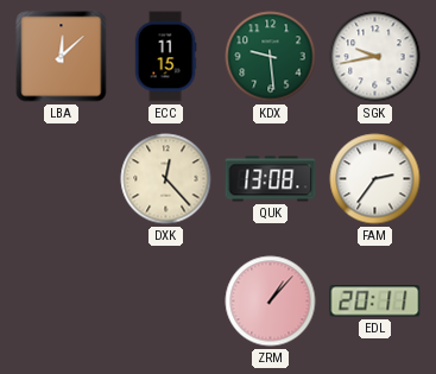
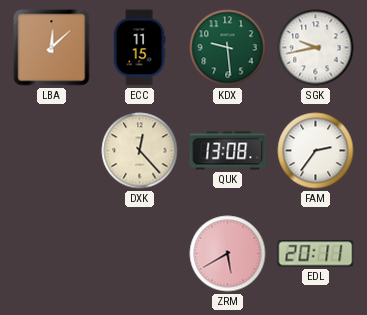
ZRM: 1:07 -> 5:40 (228, 254)
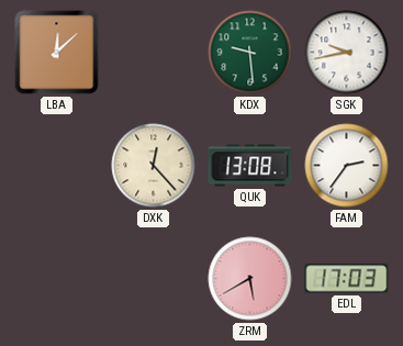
ECC: 11:15 -> none (139, 48)
EDL: 20:11 -> 17:03 (347, 279)
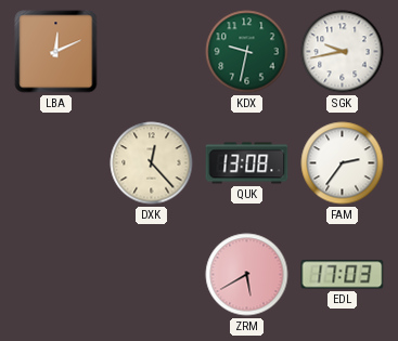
LBA: 12:08 -> 12:11 (56, 52)
KDX: 9:29 -> 9:32 (247, 52)
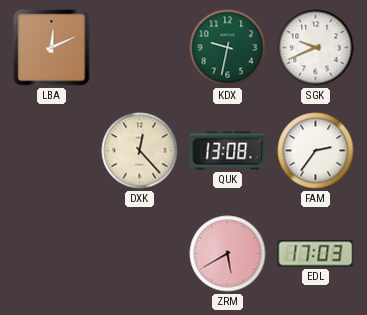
SGK: 9:43 -> 9:41 (316, 48)
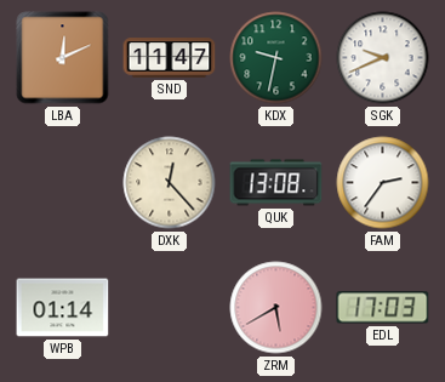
SND: none -> 11:47 (170, 58)
WPB: none -> 01:14 (63, 308)
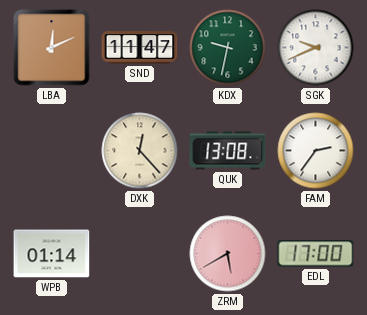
EDL: 17:03 -> 17:00 (316, 254)
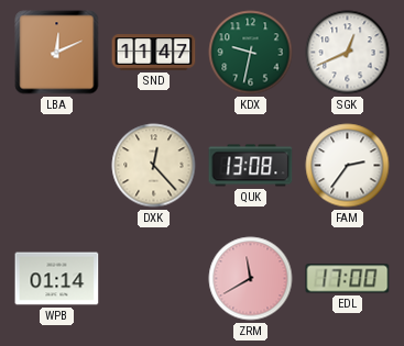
SGK: 9:41 -> 12:41 (348, 53)
ZRM: 5:40 -> 11:40 (251, 279)
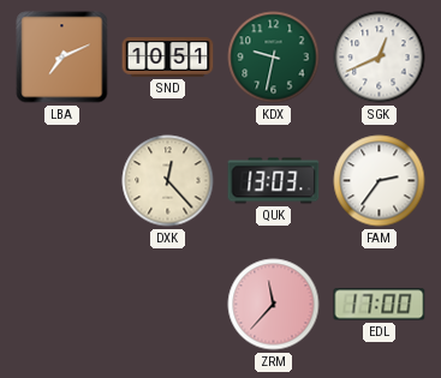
LBA: 12:11 -> 7:11 (62, 58)
SND: 11:47 -> 10:51 (168, 58)
QUK: 13:08 -> 13:03 (274, 181)
WPB: 01:14 -> none (57, 279)
ZRM: 11:40 -> 11:37 (274, 305)
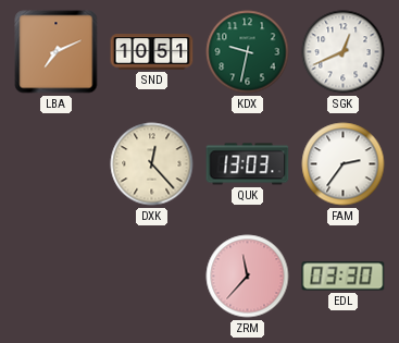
EDL: 17:00 -> 03:30 (344, 277)
